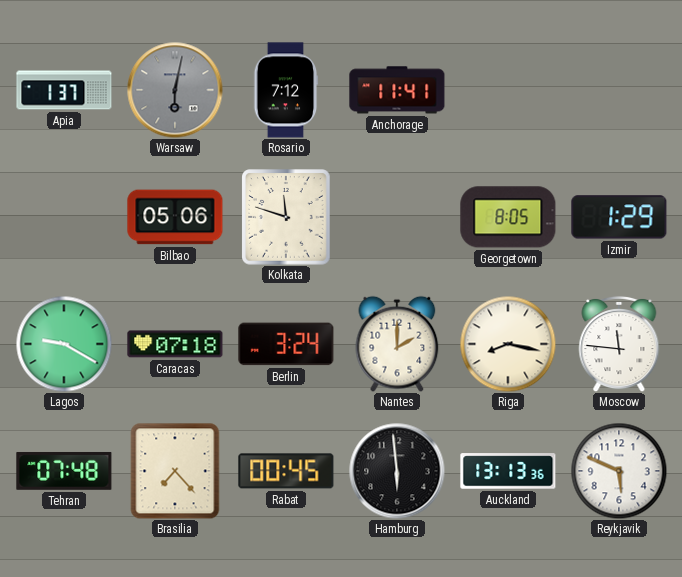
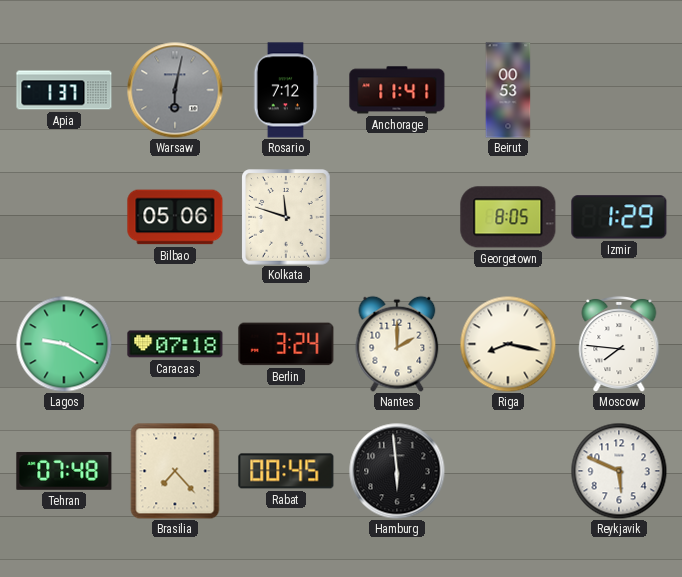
Beirut: none -> 00:53 (508, 90)
Moscow: 11:46 -> 7:46 (619, 344)
Auckland: 13:13 -> none (508, 471)
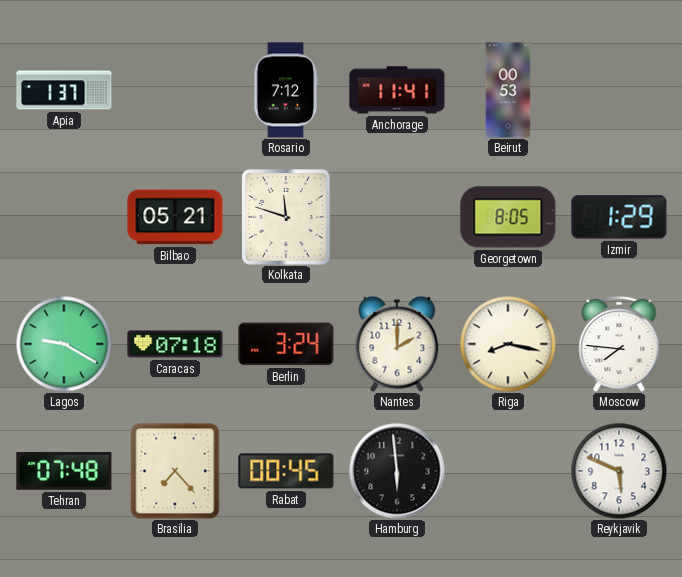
Warsaw: 6:02 -> none (175, 90)
Bilbao: 05:06 -> 05:21 (175, 217)
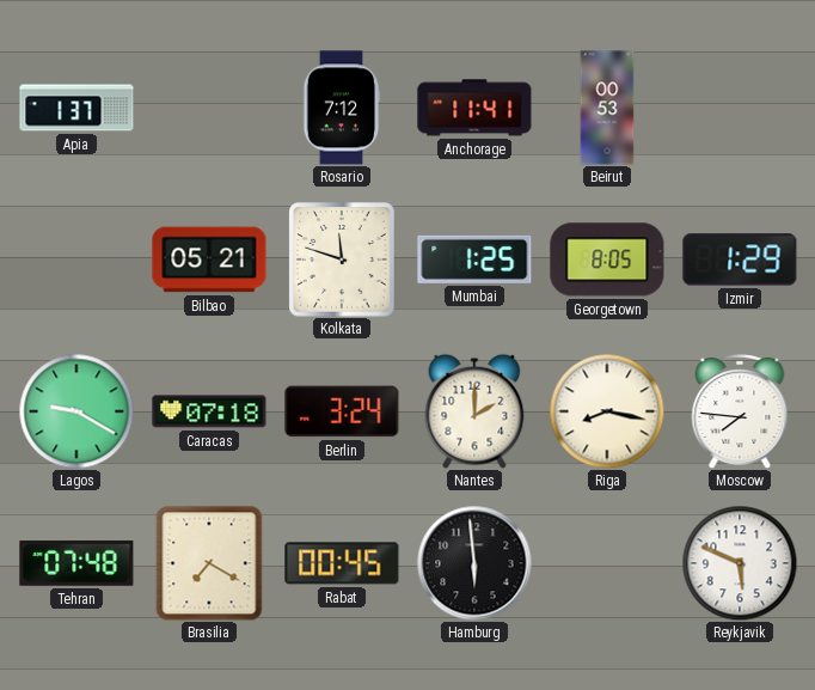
Mumbai: none -> 1:25 (474, 259)
Brasilia: 7:23 -> 7:20 (209, 563)
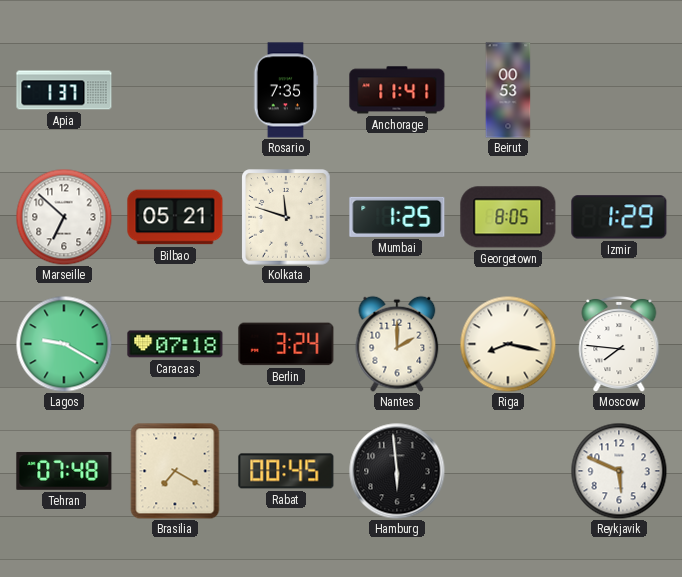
Rosario: 7:12 -> 7:35 (286, 90)
Marseille: none -> 6:52 (64, 217)
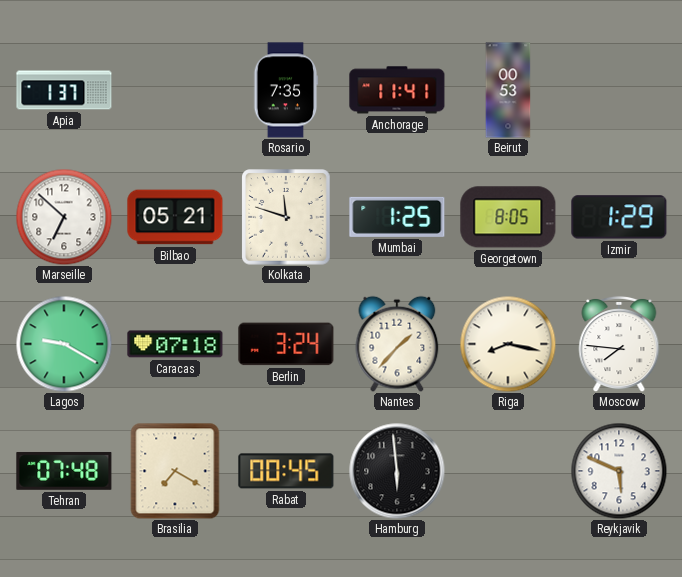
Nantes: 2:00 -> 1:37 (397, 344)
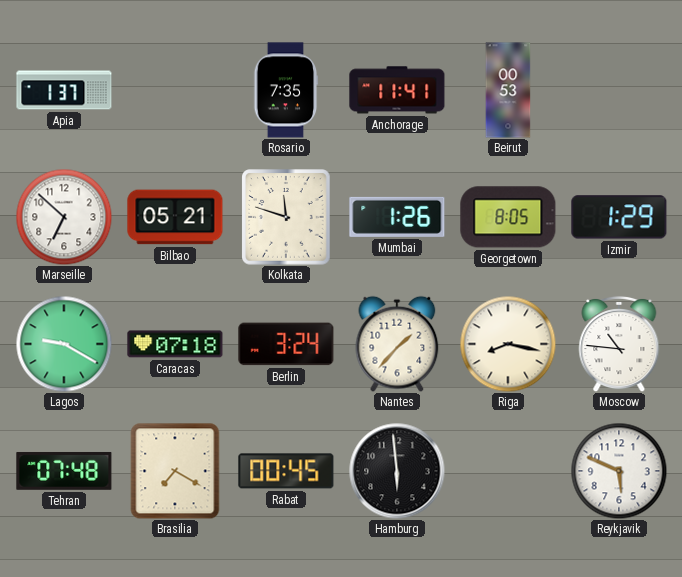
Mumbai: 1:25 -> 1:26 (397, 217)
Moscow: 7:46 -> 10:46 (619, 344)
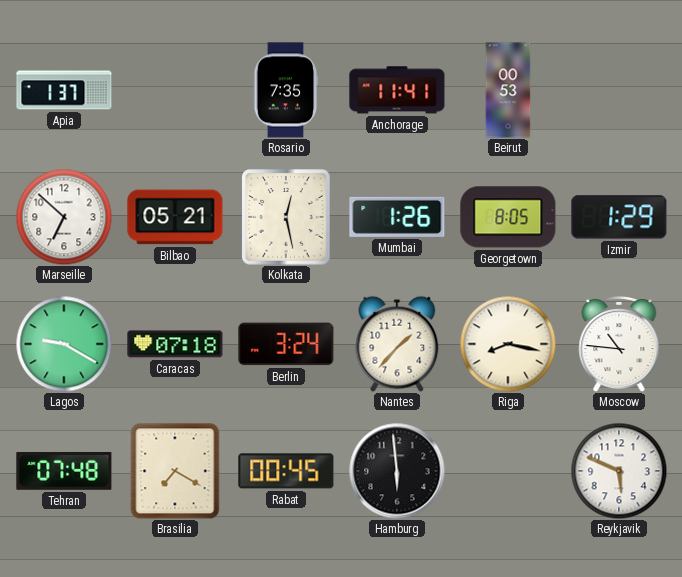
Kolkata: 11:48 -> 12:28 (286, 217)
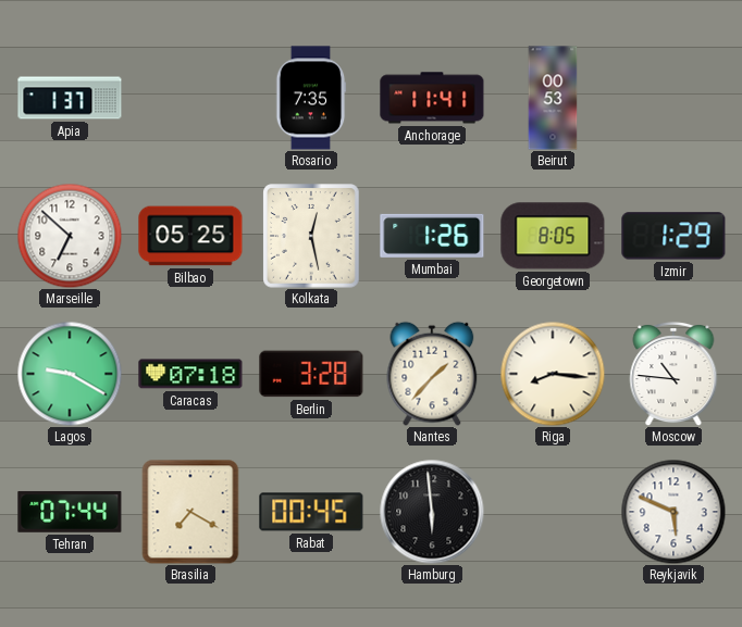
Bilbao: 05:21 -> 05:25 (190, 236)
Berlin: 3:24 -> 3:28 (311, 374)
Riga: 8:17 -> 8:16 (553, 374)
Tehran: 07:48 -> 07:44 (70, 512)
